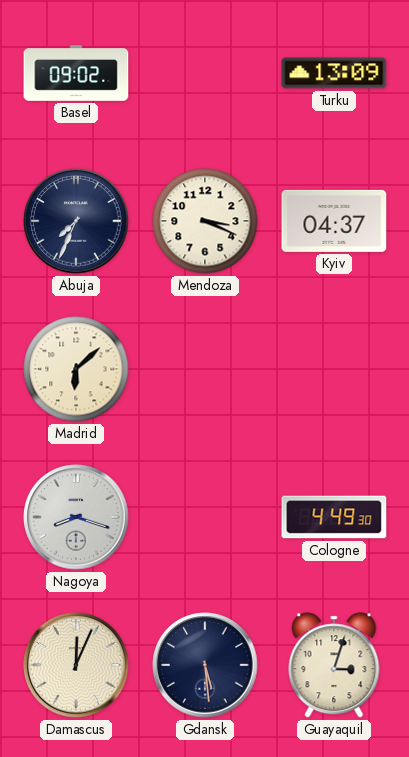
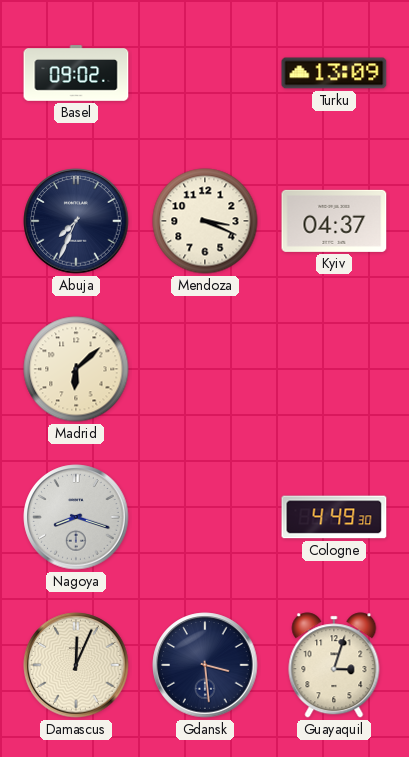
Gdansk: 5:29 -> 3:29 (205, 665)
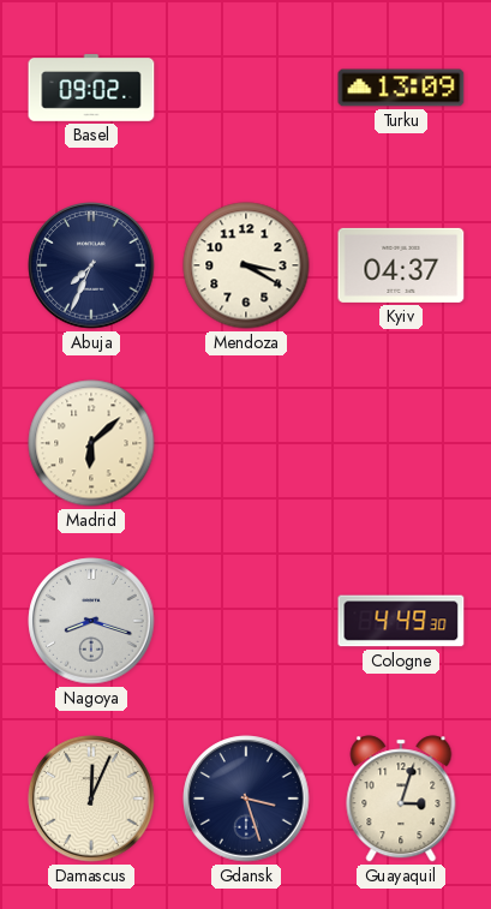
Mendoza: 3:19 -> 3:20 (246, 265)
Gdansk: 3:29 -> 3:27 (246, 799)
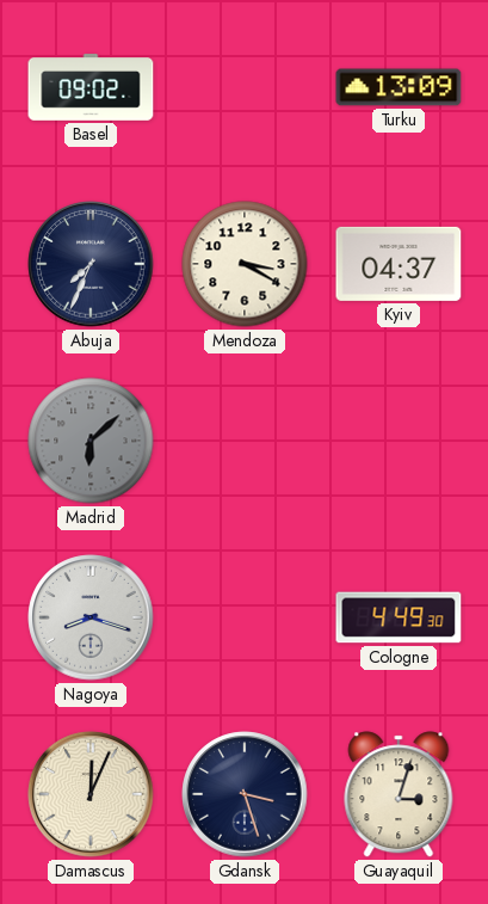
Madrid dial: cream -> grey (91, 441)
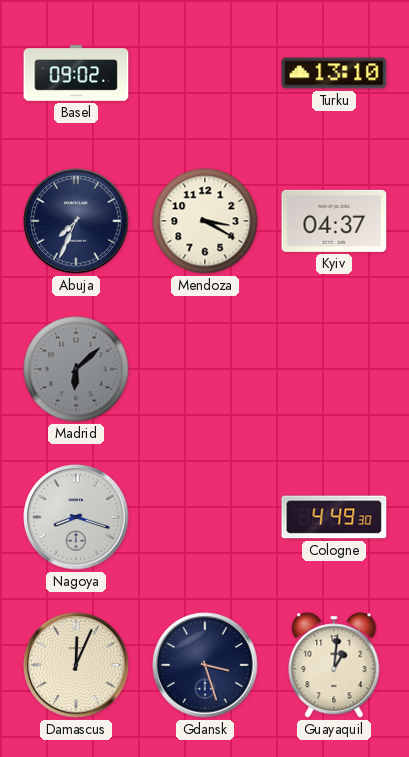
Turku: 13:09 -> 13:10 (334, 73)
Guayaquil: 3:03 -> 1:01 (334, 665)
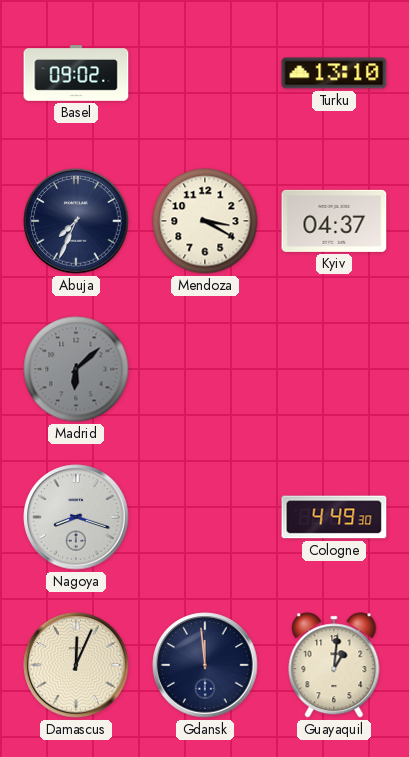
Gdansk: 3:27 -> 11:59 (205, 665)
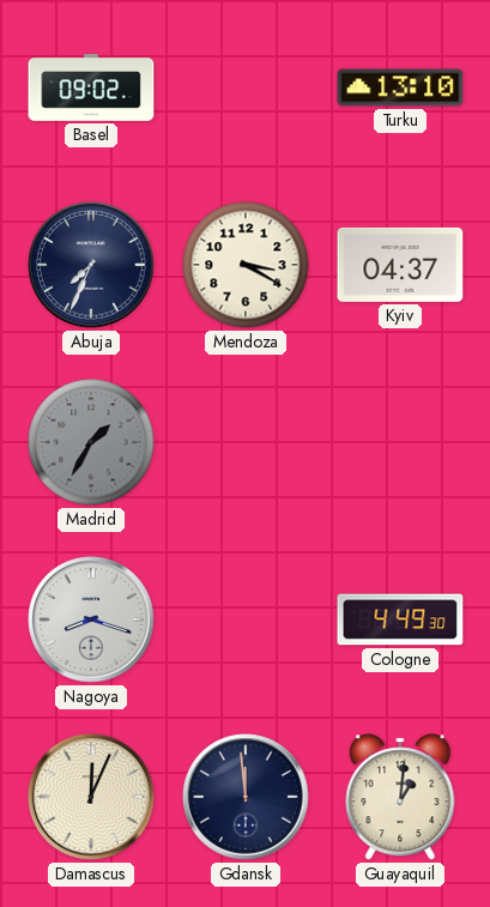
Madrid: 6:08 -> 1:35 (91, 442)
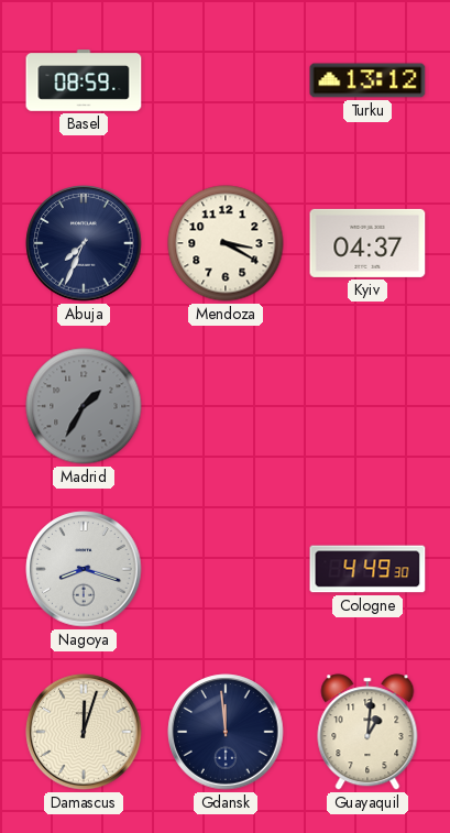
Basel: 09:02 -> 08:59 (84, 80)
Turku: 13:10 -> 13:12 (367, 80)
Damascus: 12:04 -> 12:03 (84, 732)
